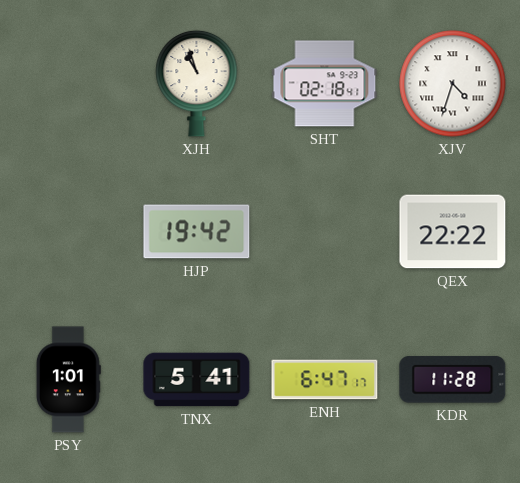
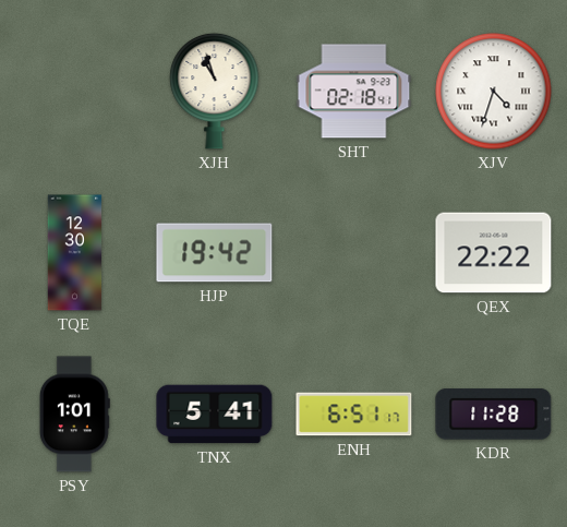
TQE: none -> 12:30 (75, 253)
ENH: 6:47 -> 6:51 (354, 415)
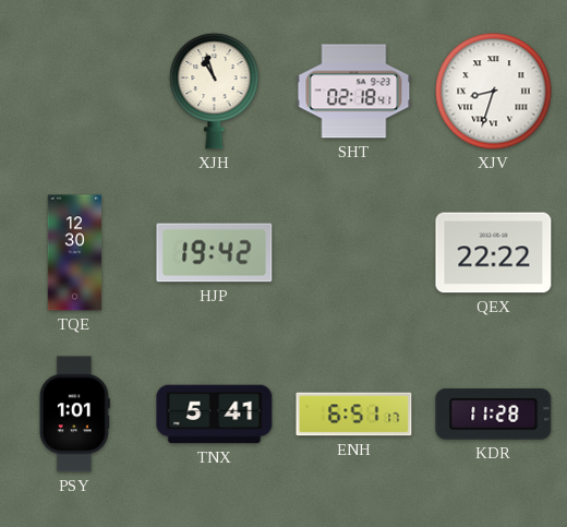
XJV: 4:33 -> 8:33 (494, 92)
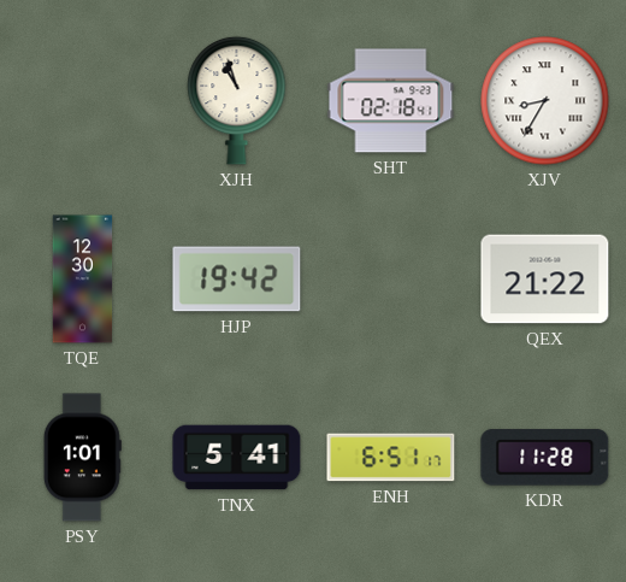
XJV: 8:33 -> 8:35 (545, 101)
QEX: 22:22 -> 21:22 (545, 280)
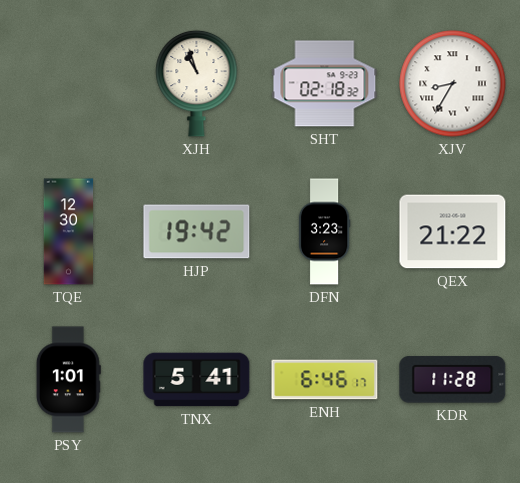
SHT: 02:18:41 -> 02:18:32 (325, 84)
DFN: none -> 3:23 (324, 232)
ENH: 6:51 -> 6:46 (325, 380)
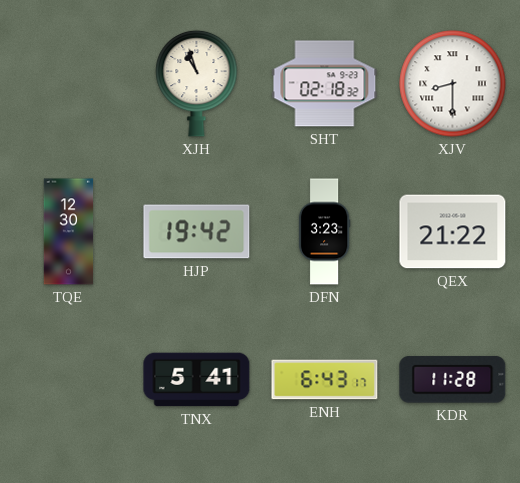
XJV: 8:35 -> 8:30 (453, 84)
PSY: 1:01 -> none (68, 380)
ENH: 6:46 -> 6:43 (325, 380)
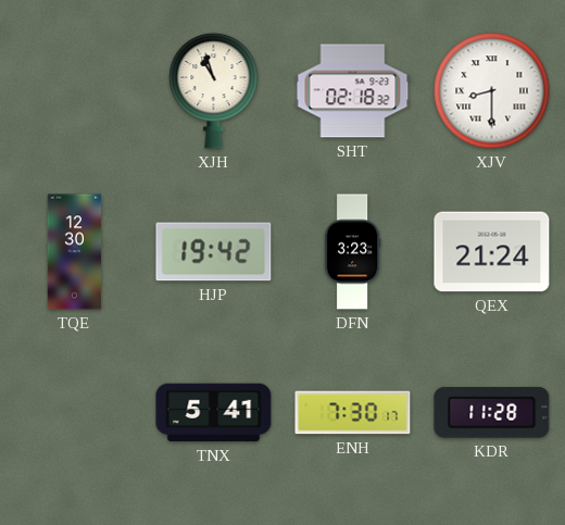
QEX: 21:22 -> 21:24 (492, 252)
ENH: 6:43 -> 7:30 (353, 413)
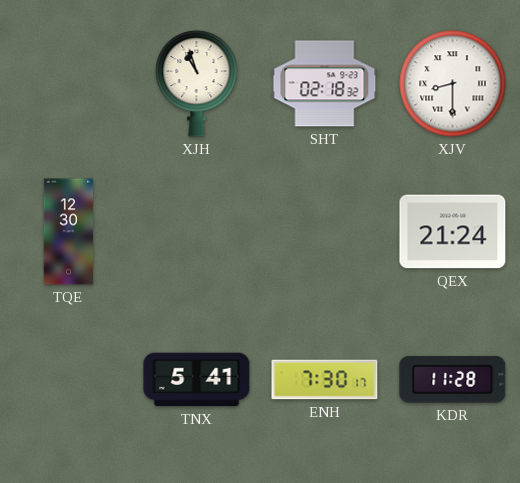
HJP: 19:42 -> none (214, 252)
DFN: 3:23 -> none (352, 252)
